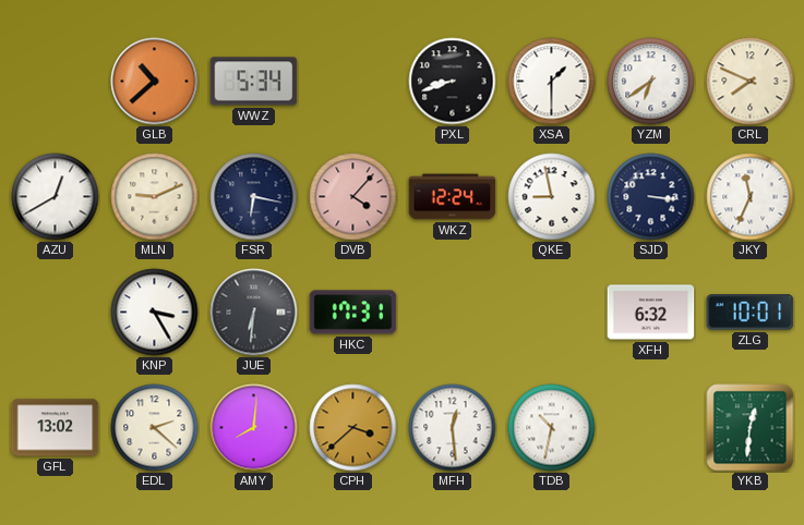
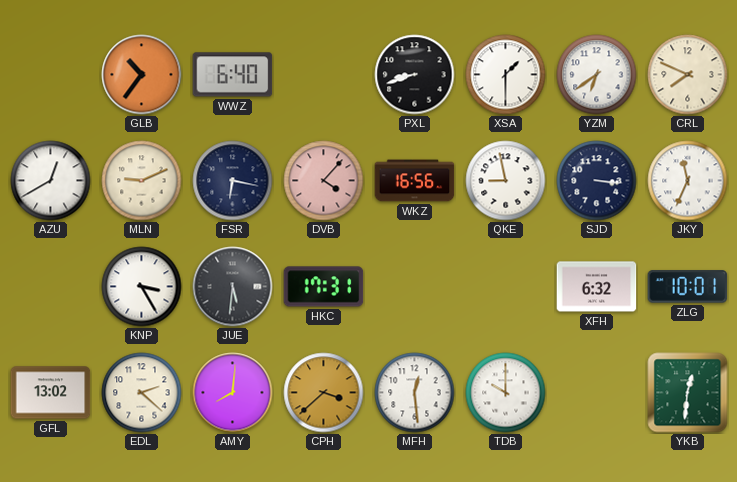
GLB: 10:38 -> 10:36 (142, 75)
WWZ: 5:34 -> 6:40 (233, 75)
WKZ: 12:24 -> 16:56 (415, 181)
JUE: 6:31 -> 5:31 (233, 287)
TDB: 10:32 -> 10:00 (506, 393)
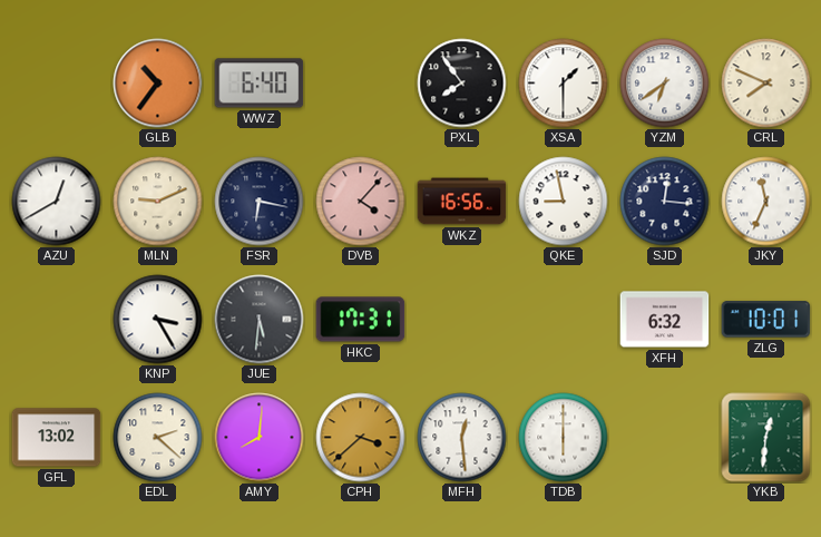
PXL: 8:42 -> 7:54 (462, 84)
SJD: 3:16 -> 12:16 (665, 202)
TDB: 10:00 -> 6:00 (564, 438)
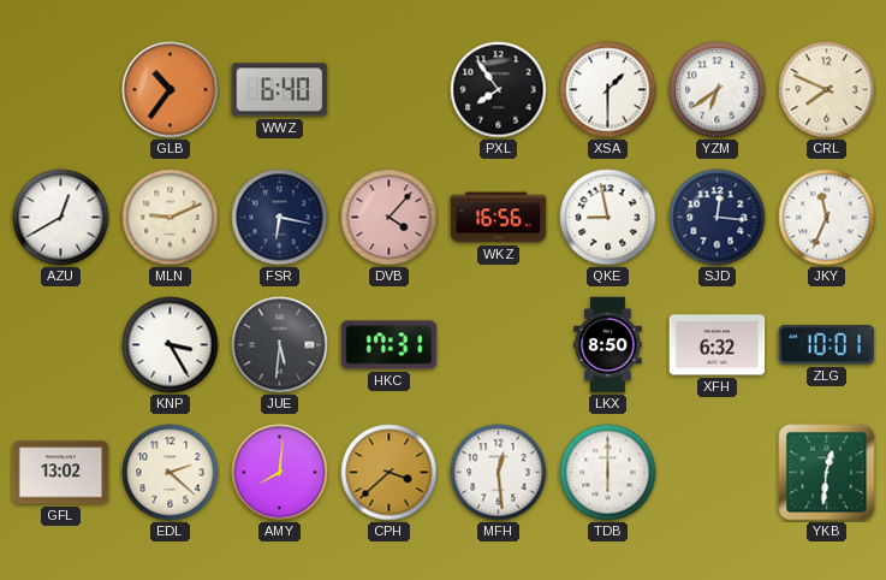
LKX: none -> 8:50 (608, 345)
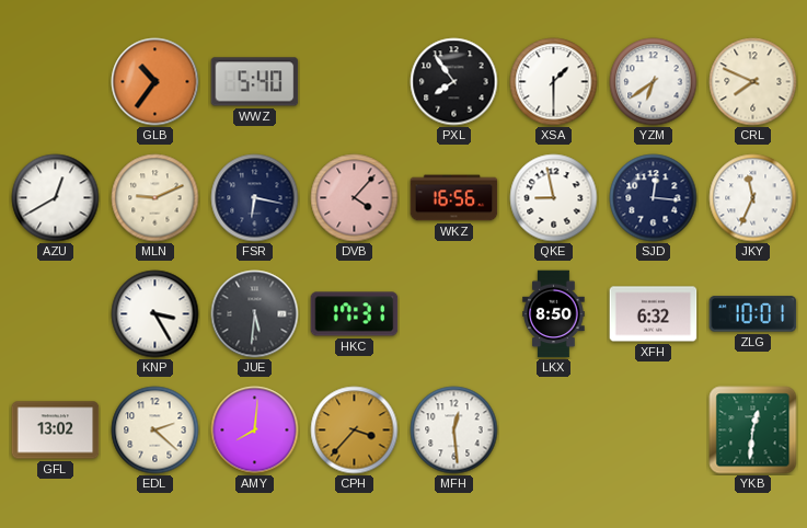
WWZ: 6:40 -> 5:40 (255, 82)
CPH: 3:38 -> 3:37 (355, 431)
TDB: 6:00 -> none (608, 473)
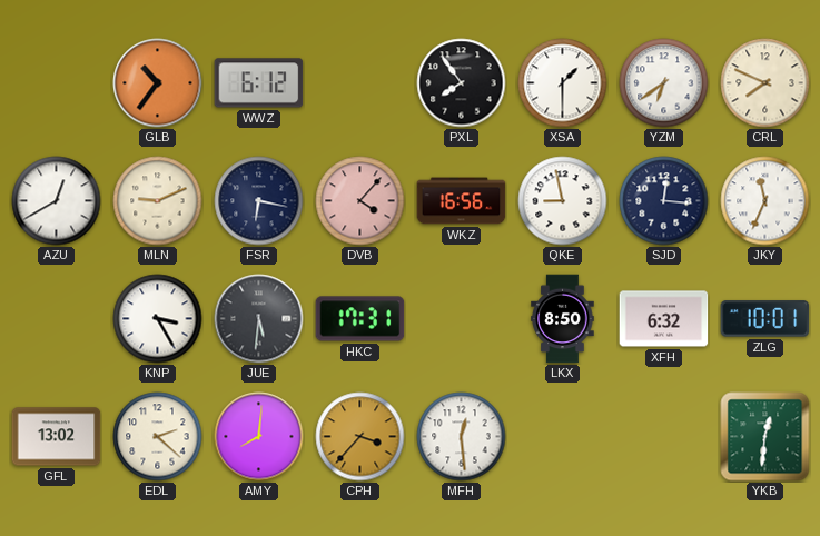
WWZ: 5:40 -> 6:12 (259, 83)
